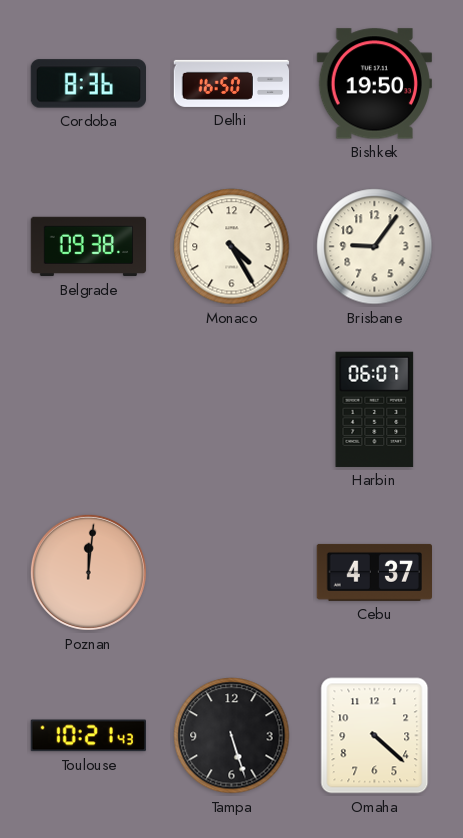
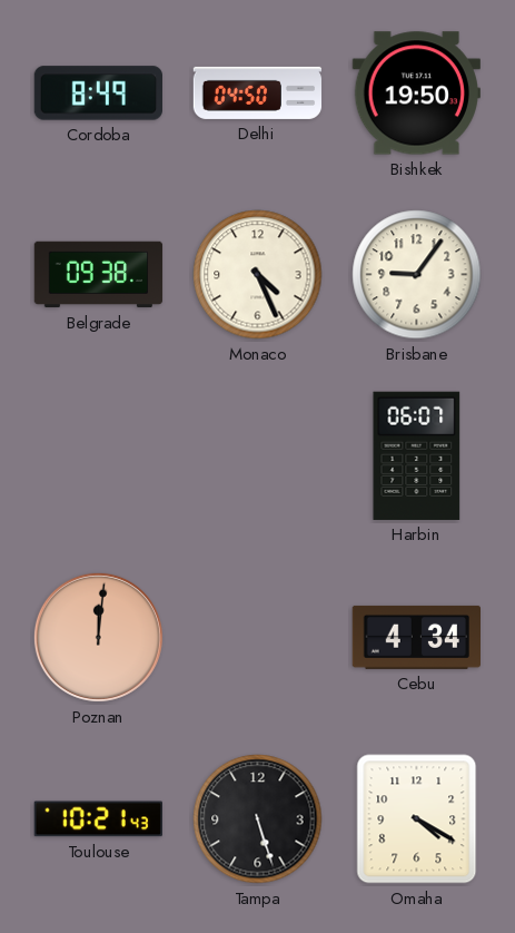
Cordoba: 8:36 -> 8:49 (98, 94)
Delhi: 16:50 -> 04:50 (258, 92)
Monaco: 4:25 -> 4:26 (258, 275)
Cebu: 4:37 -> 4:34 (416, 637)
Omaha: 4:22 -> 4:20 (417, 819)
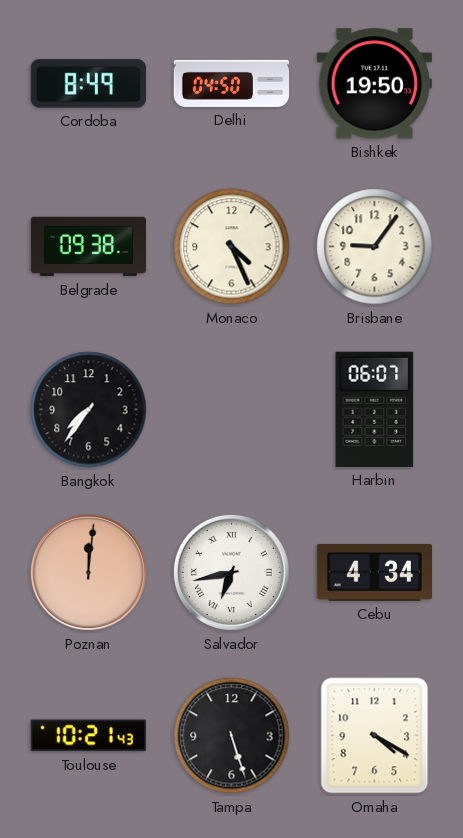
Bangkok: none -> 7:36 (89, 410)
Salvador: none -> 6:43 (231, 572)
